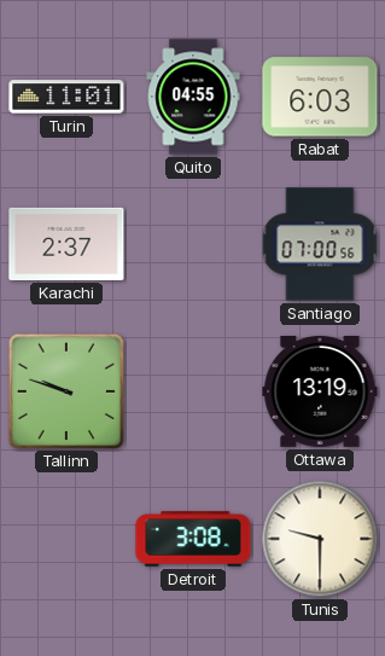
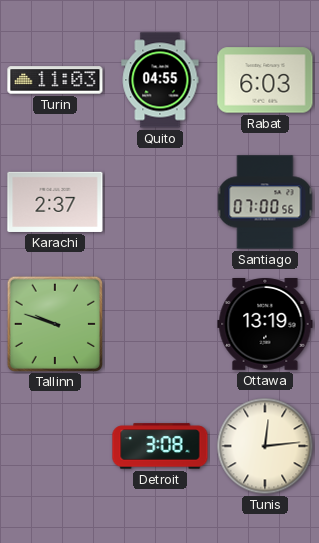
Turin: 11:01 -> 11:03 (55, 80)
Tunis: 9:30 -> 12:14 (265, 446)
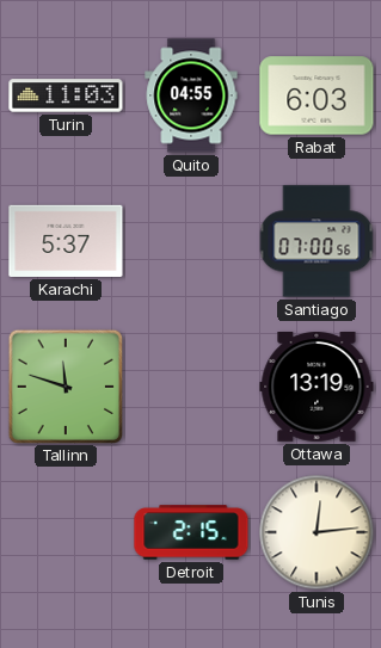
Karachi: 2:37 -> 5:37 (66, 241)
Tallinn: 9:48 -> 11:48 (64, 385)
Detroit: 3:08 -> 2:15 (191, 532)
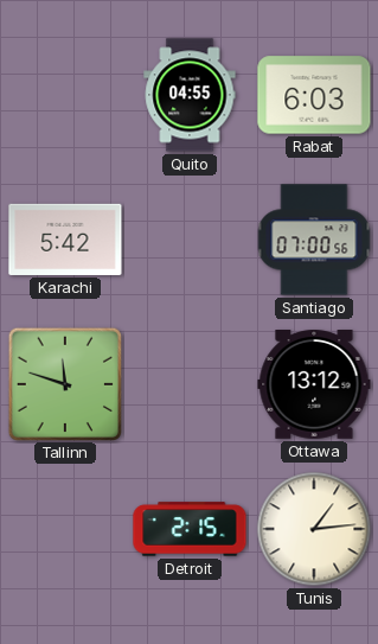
Turin: 11:03 -> none (66, 95)
Karachi: 5:37 -> 5:42 (65, 240)
Ottawa: 13:19 -> 13:12 (314, 385)
Tunis: 12:14 -> 1:14 (314, 529)
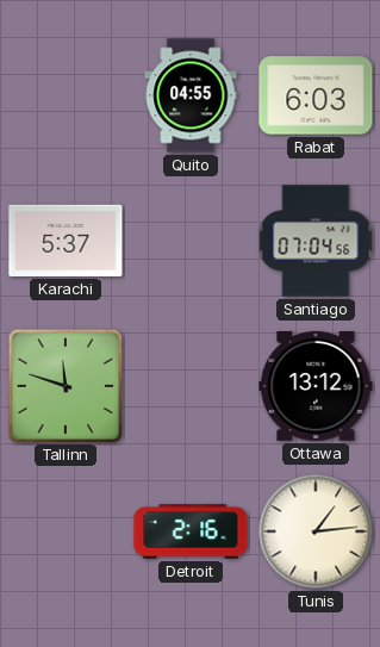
Karachi: 5:42 -> 5:37 (66, 241)
Santiago: 07:00 -> 07:04 (316, 241)
Detroit: 2:15 -> 2:16 (191, 531)
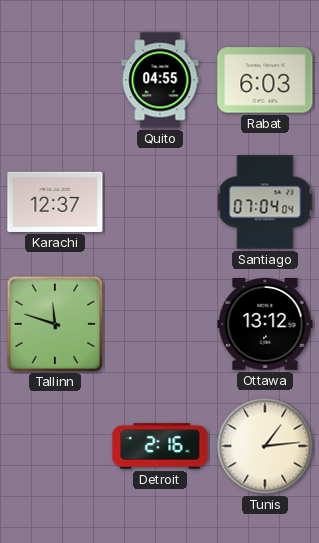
Karachi: 5:37 -> 12:37 (55, 202)
Santiago: 07:04:56 -> 07:04:04 (265, 202)
